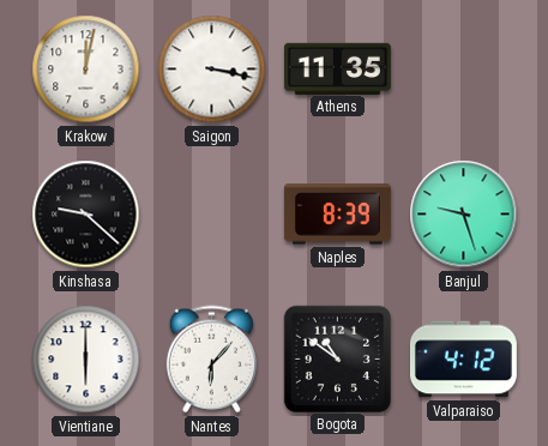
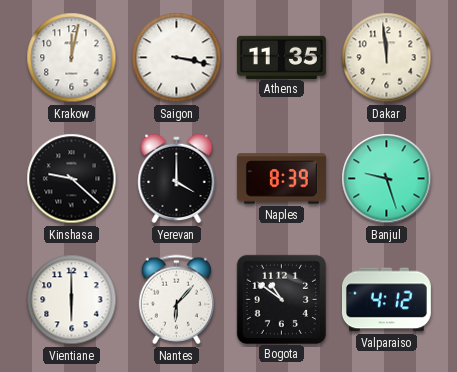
Dakar: none -> 11:59 (387, 58)
Yerevan: none -> 4:00 (177, 179)
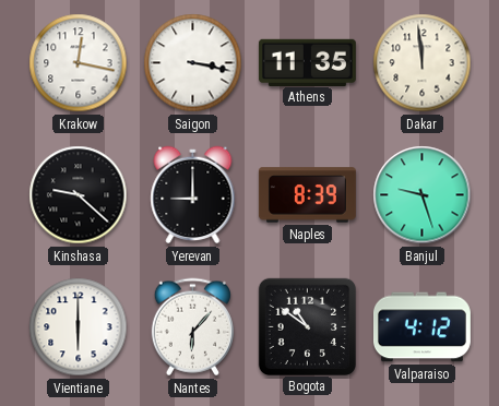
Krakow: 12:02 -> 12:17 (79, 63)
Yerevan: 4:00 -> 9:00 (193, 195)
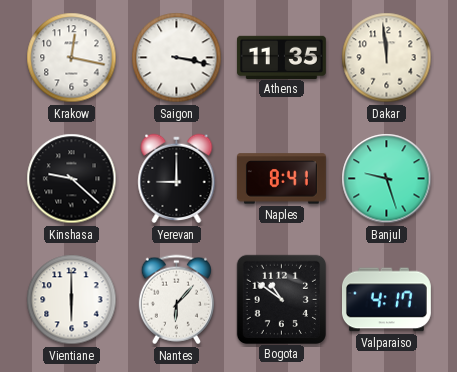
Naples: 8:39 -> 8:41 (281, 179)
Valparaiso: 4:12 -> 4:17 (386, 300)
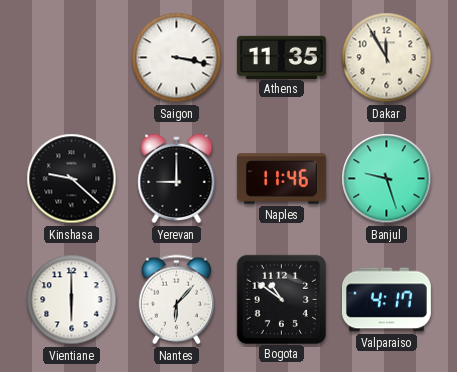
Krakow: 12:17 -> none (72, 58)
Dakar: 11:59 -> 11:55 (387, 58)
Naples: 8:41 -> 11:46 (281, 179)
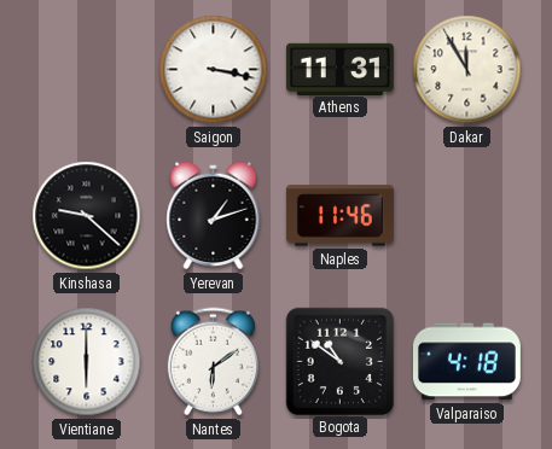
Athens: 11:35 -> 11:31 (339, 69)
Yerevan: 9:00 -> 1:12 (214, 216)
Banjul: 9:27 -> none (387, 179)
Nantes: 6:07 -> 6:09 (213, 362)
Valparaiso: 4:17 -> 4:18 (466, 362)
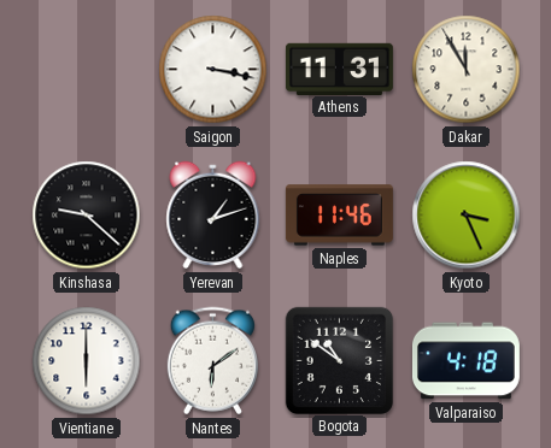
Kyoto: none -> 3:26 (467, 216)
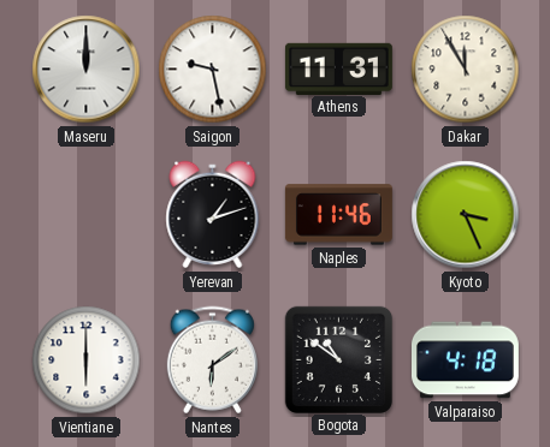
Maseru: none -> 12:00 (87, 70)
Saigon: 3:17 -> 9:28 (213, 70)
Kinshasa: 9:22 -> none (87, 216)
